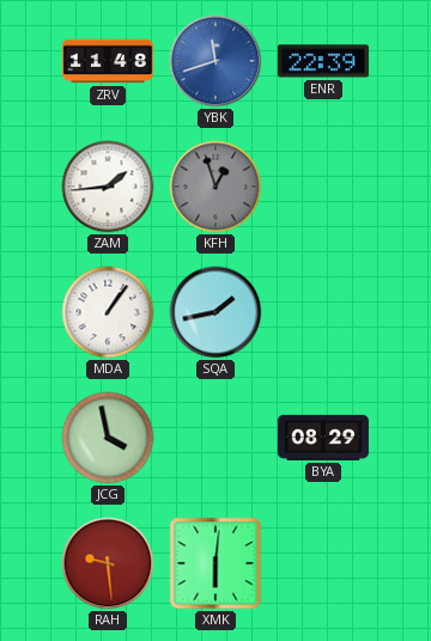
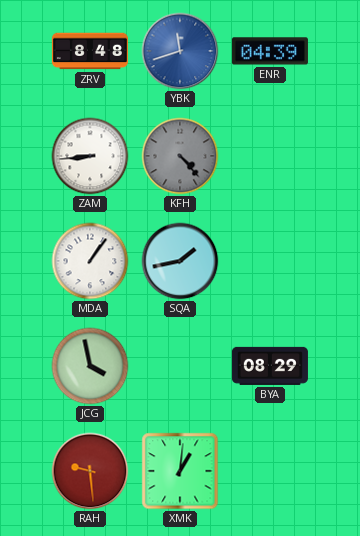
ZRV: 11:48 -> 8:48 (90, 51)
ENR: 22:39 -> 04:39 (270, 51)
ZAM: 1:44 -> 8:44 (90, 156)
KFH: 12:57 -> 4:23 (180, 156)
XMK: 6:01 -> 1:01 (180, 471)
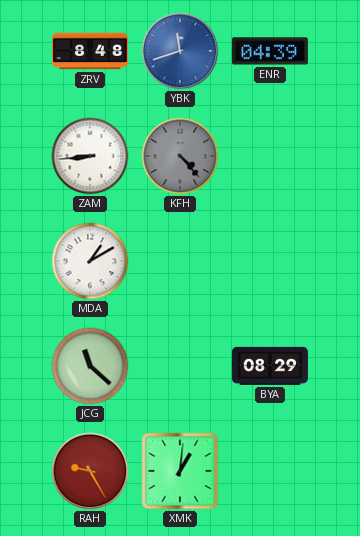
MDA: 1:06 -> 1:10 (90, 261)
SQA: 1:43 -> none (180, 261)
JCG: 3:58 -> 11:22 (90, 366)
RAH: 9:29 -> 9:25 (90, 471)
